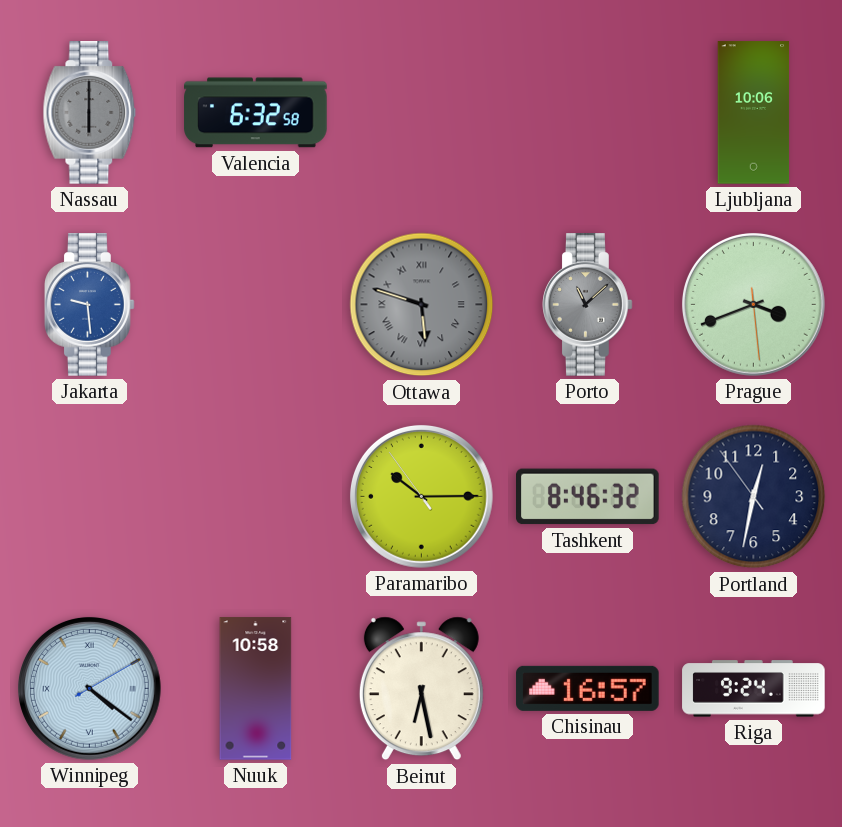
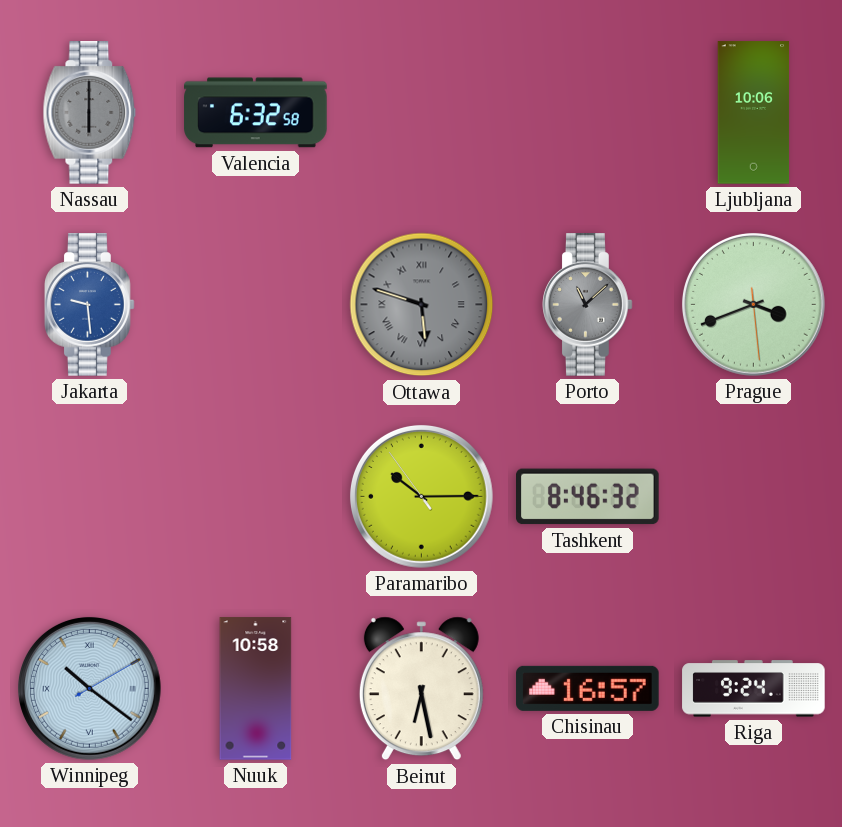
Portland: 12:31 -> none (754, 497)
Winnipeg: 4:21 -> 10:21 (89, 688)
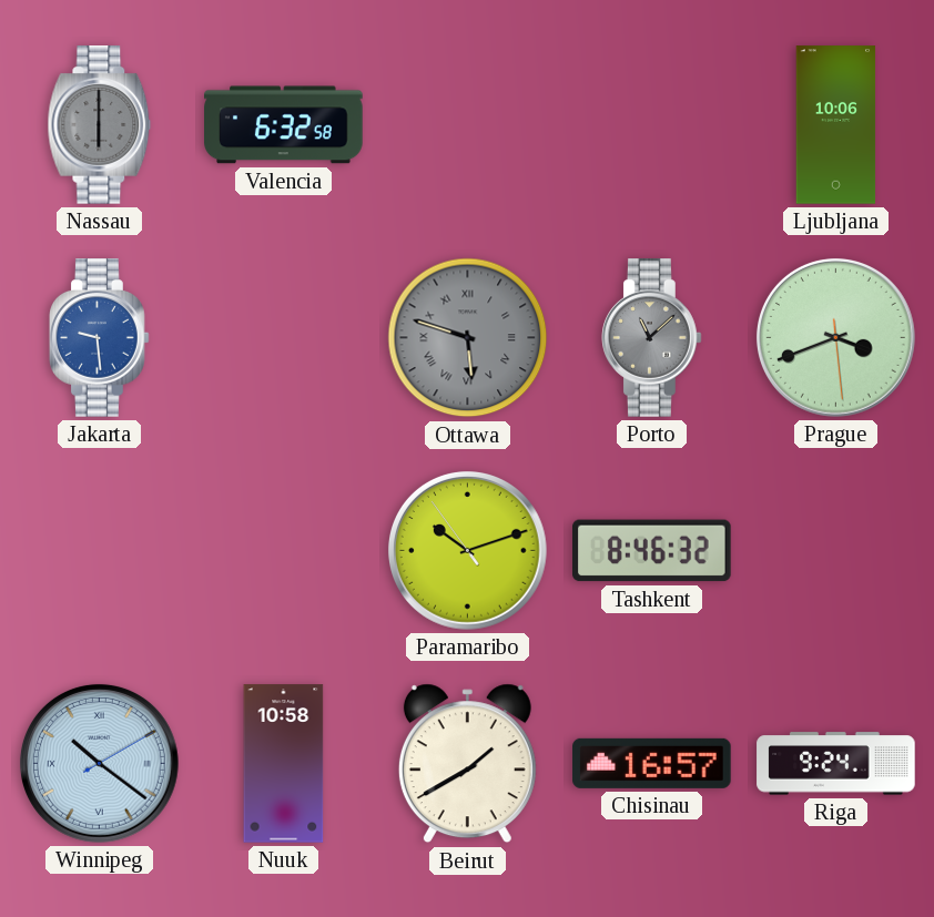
Paramaribo: 10:14 -> 10:11 (467, 550)
Beirut: 6:28 -> 1:40 (467, 764)
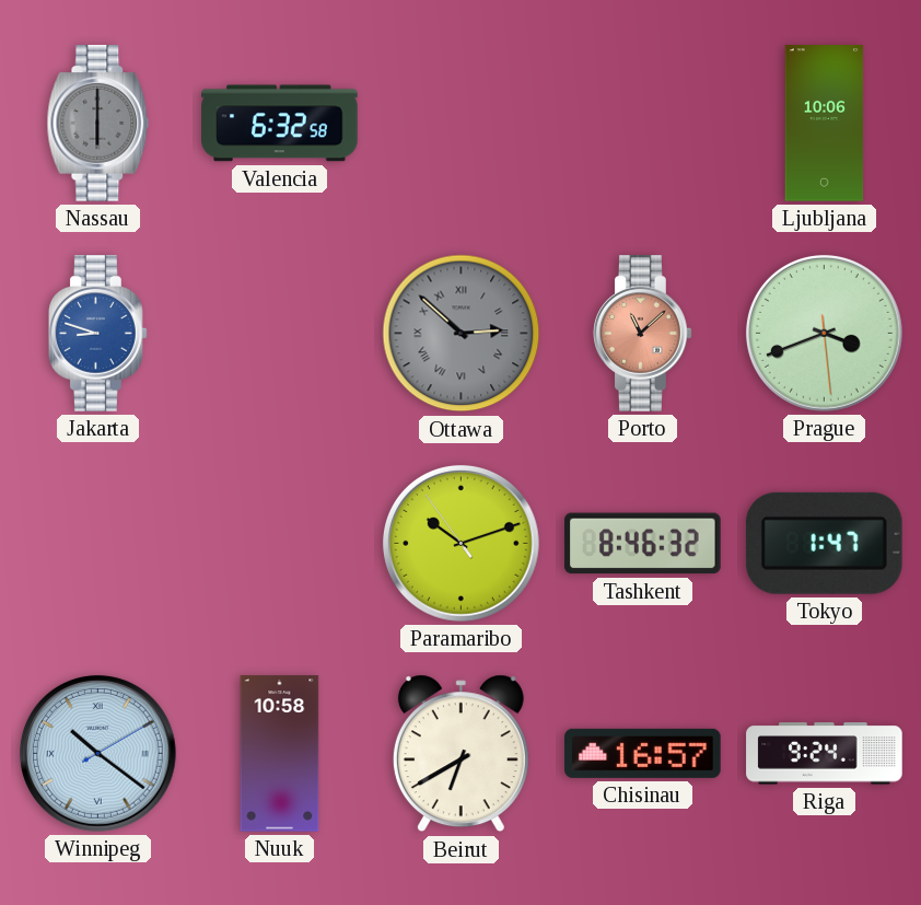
Jakarta: 9:29 -> 8:48 (98, 334)
Ottawa: 5:48 -> 2:52 (462, 334)
Porto dial: grey -> salmon (643, 334)
Tokyo: none -> 1:47 (824, 543)
Beirut: 1:40 -> 6:40 (460, 754)
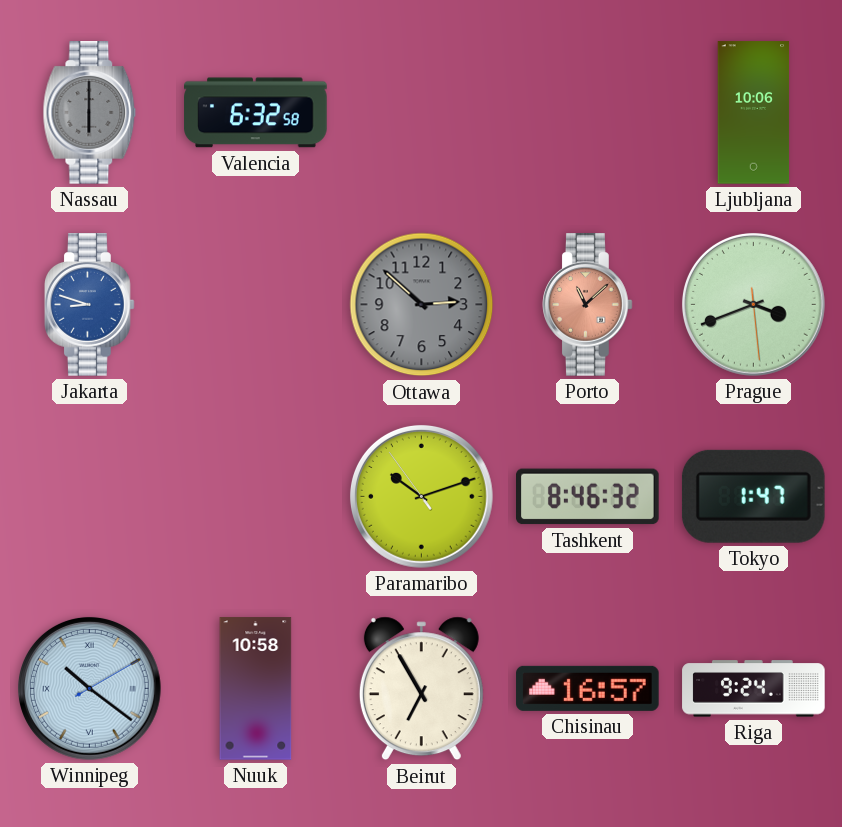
Ottawa numerals: Roman -> Arabic (422, 305)
Beirut: 6:40 -> 6:55 (421, 689)
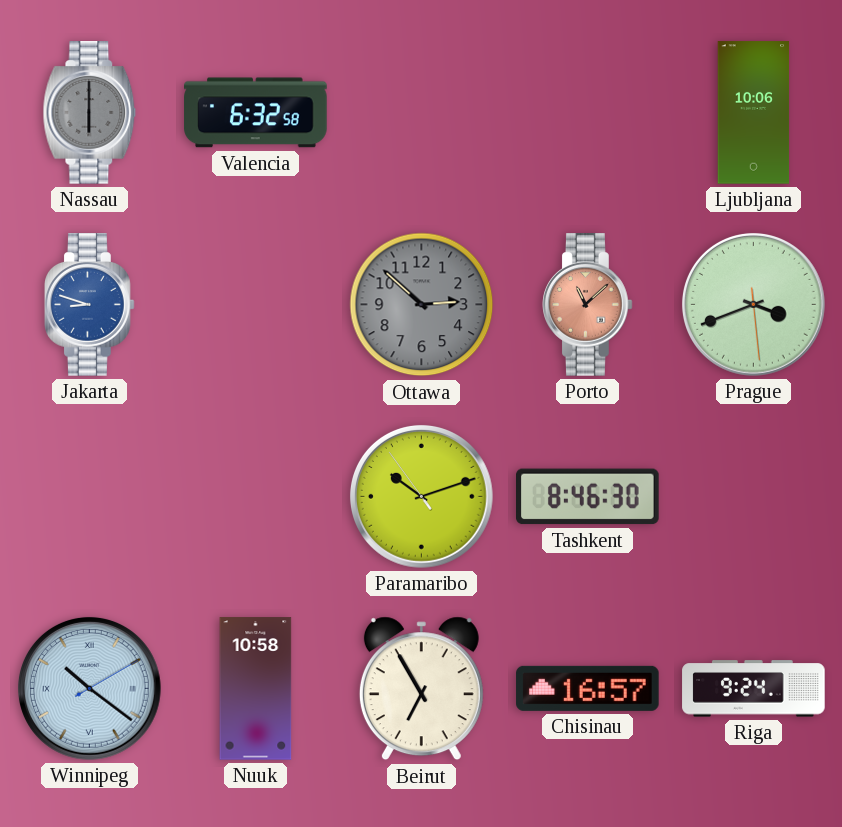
Tashkent: 8:46:32 -> 8:46:30 (588, 497)
Tokyo: 1:47 -> none (753, 496)
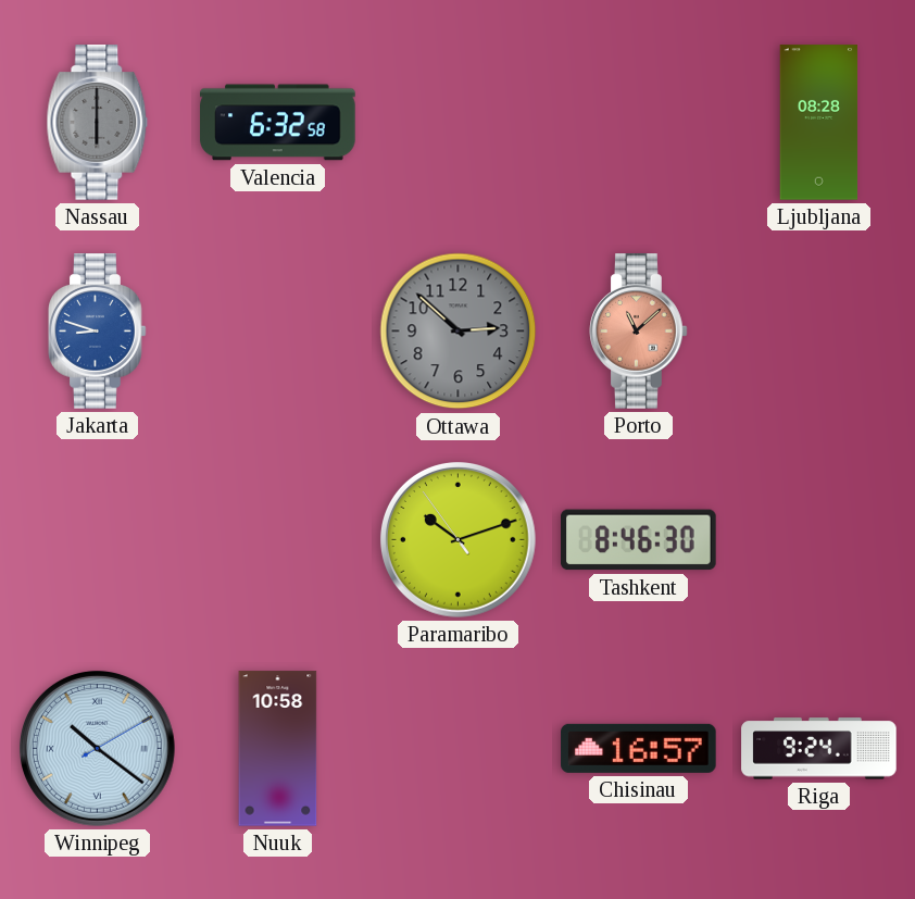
Ljubljana: 10:06 -> 08:28 (819, 123)
Prague: 3:41 -> none (753, 304)
Beirut: 6:55 -> none (421, 689)
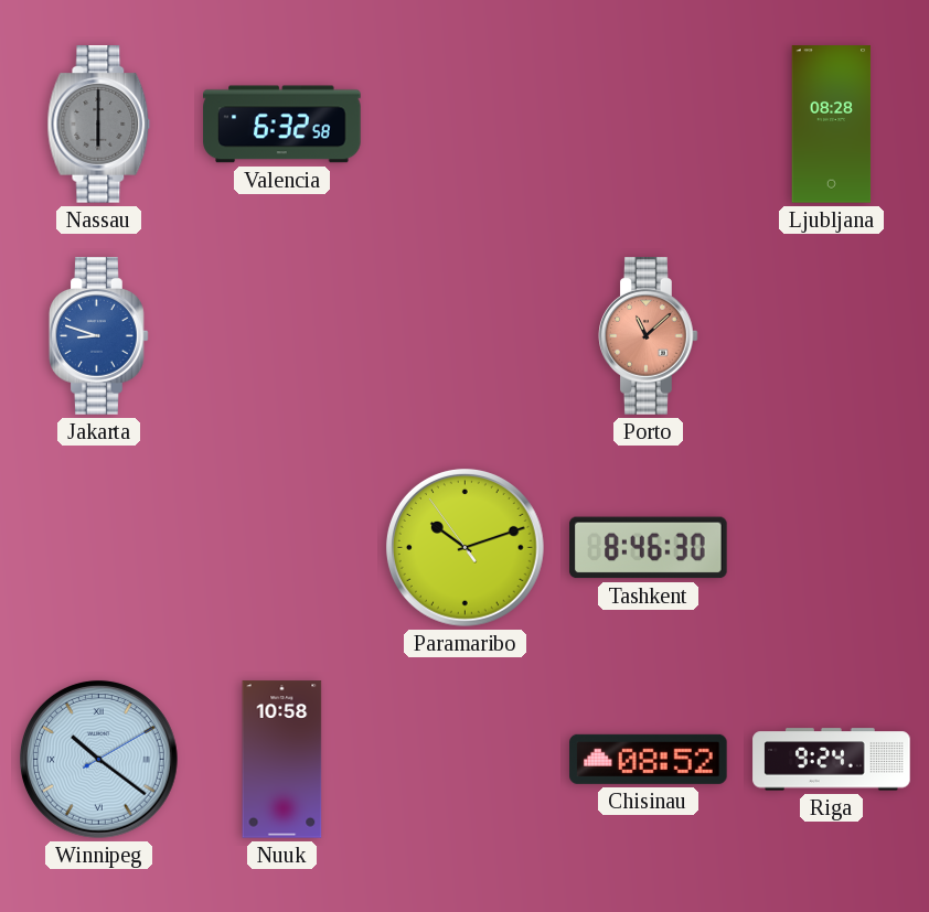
Ottawa: 2:52 -> none (459, 332)
Chisinau: 16:57 -> 08:52 (649, 759)
